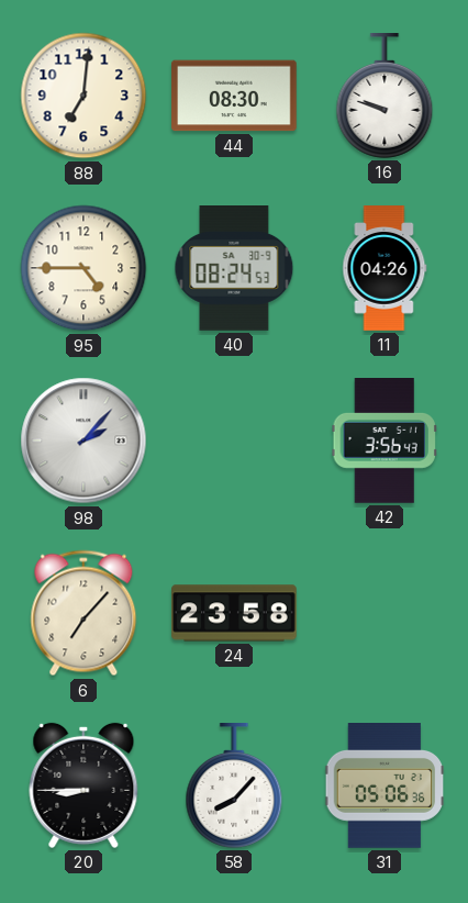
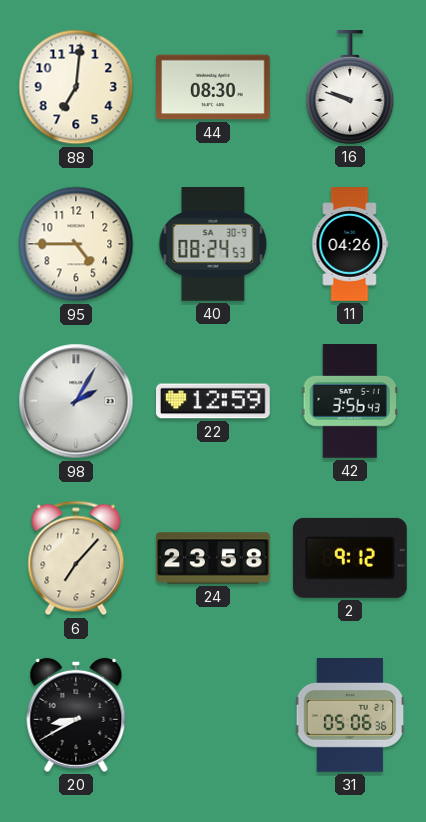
98: 2:07 -> 2:05 (76, 401)
22: none -> 12:59 (214, 401)
2: none -> 9:12 (350, 558)
20: 8:45 -> 8:40 (76, 715)
58: 8:07 -> none (234, 787)
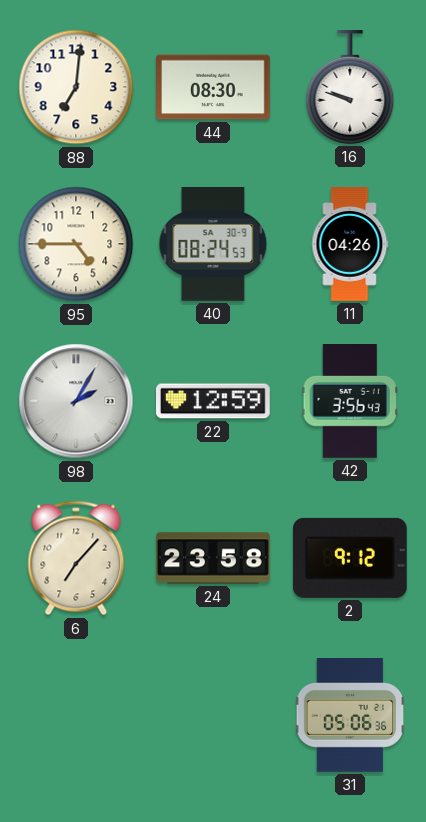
20: 8:40 -> none (76, 715)
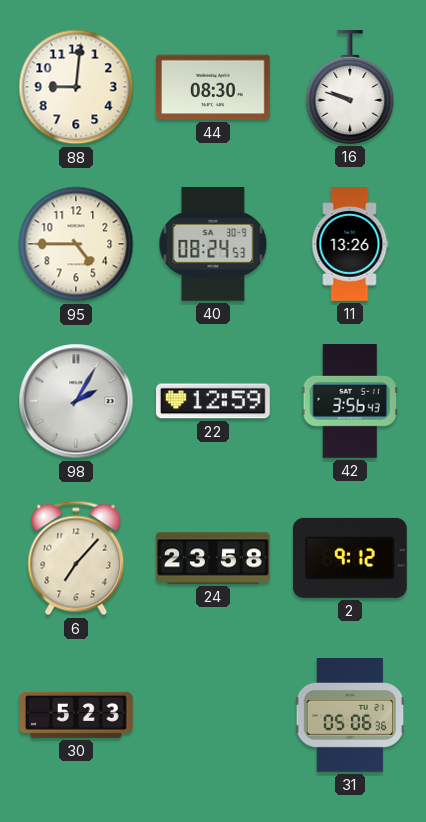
88: 7:01 -> 9:01 (76, 87)
11: 04:26 -> 13:26 (350, 244)
30: none -> 5:23 (76, 715)
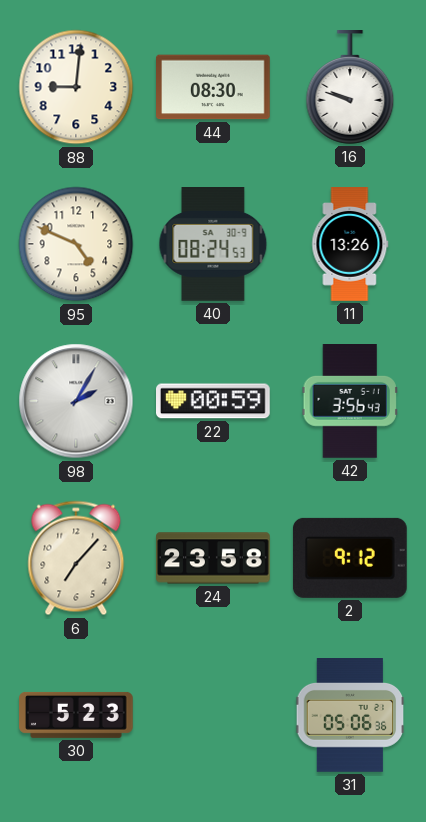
95: 4:45 -> 4:49 (76, 244)
22: 12:59 -> 00:59 (214, 401)
